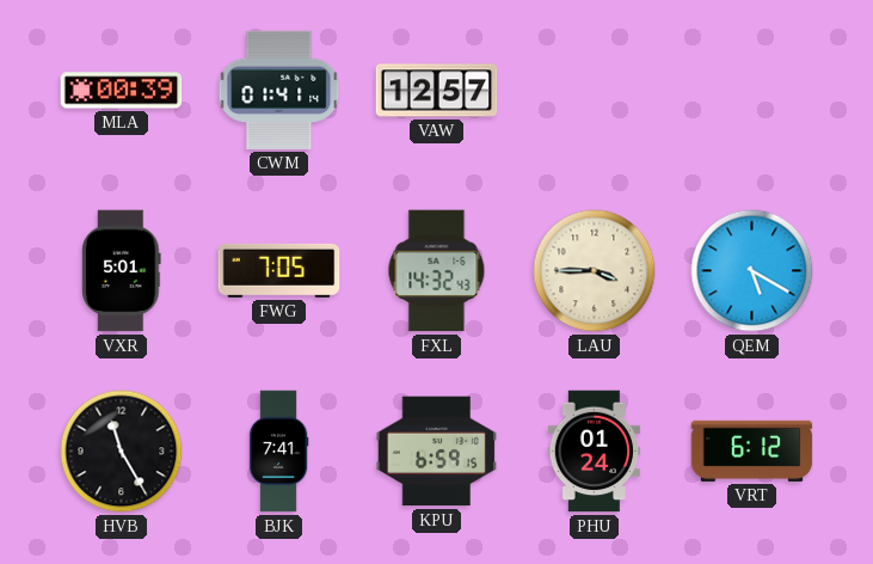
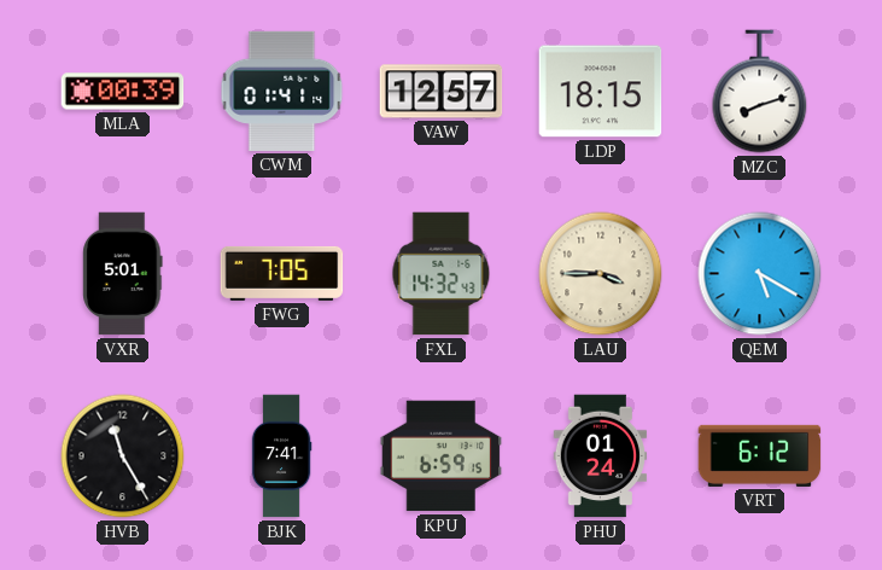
LDP: none -> 18:15 (601, 92)
MZC: none -> 8:12 (760, 92)
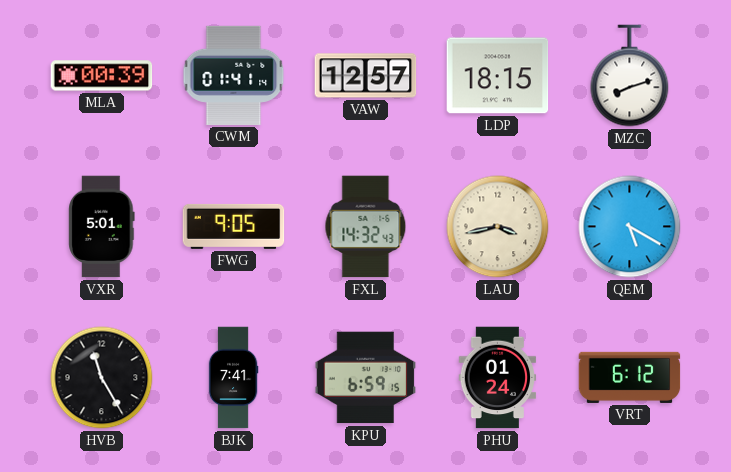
FWG: 7:05 -> 9:05 (234, 226)
LAU: 3:45 -> 3:43 (498, 227)
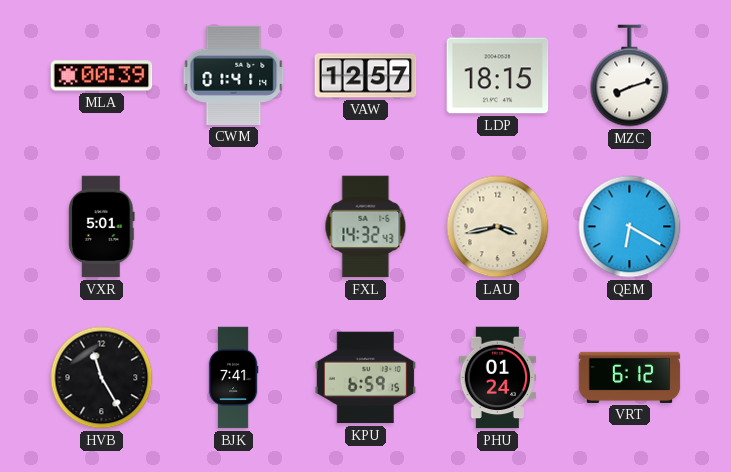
FWG: 9:05 -> none (234, 226)
QEM: 5:20 -> 6:20 (630, 227)
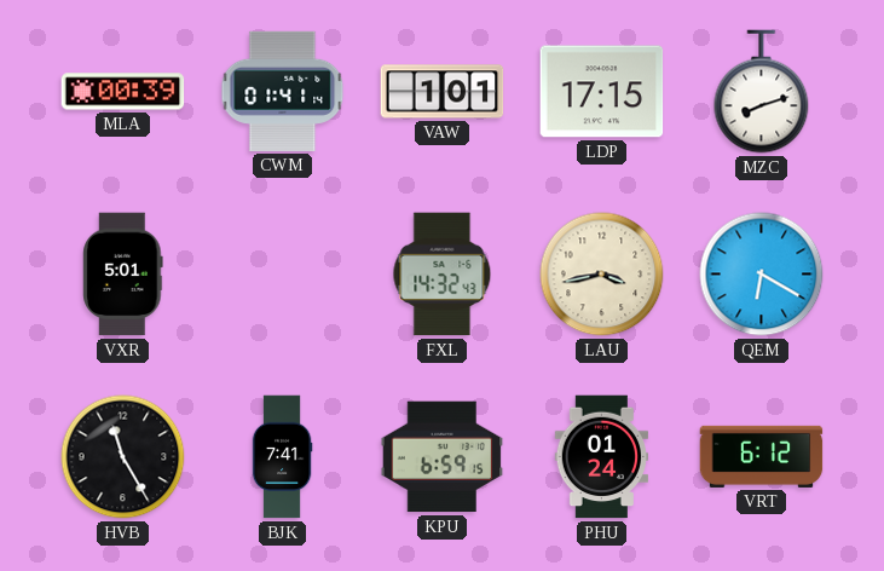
VAW: 12:57 -> 1:01 (443, 92)
LDP: 18:15 -> 17:15 (602, 92)
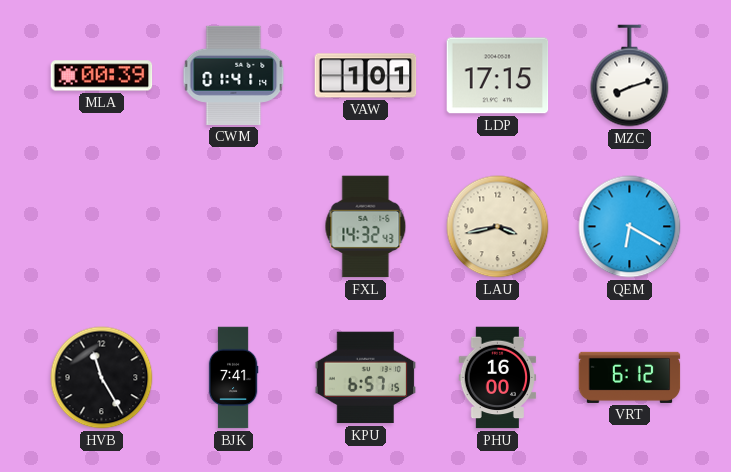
VXR: 5:01 -> none (123, 275)
KPU: 6:59 -> 6:57 (366, 378)
PHU: 01:24 -> 16:00 (498, 378)
